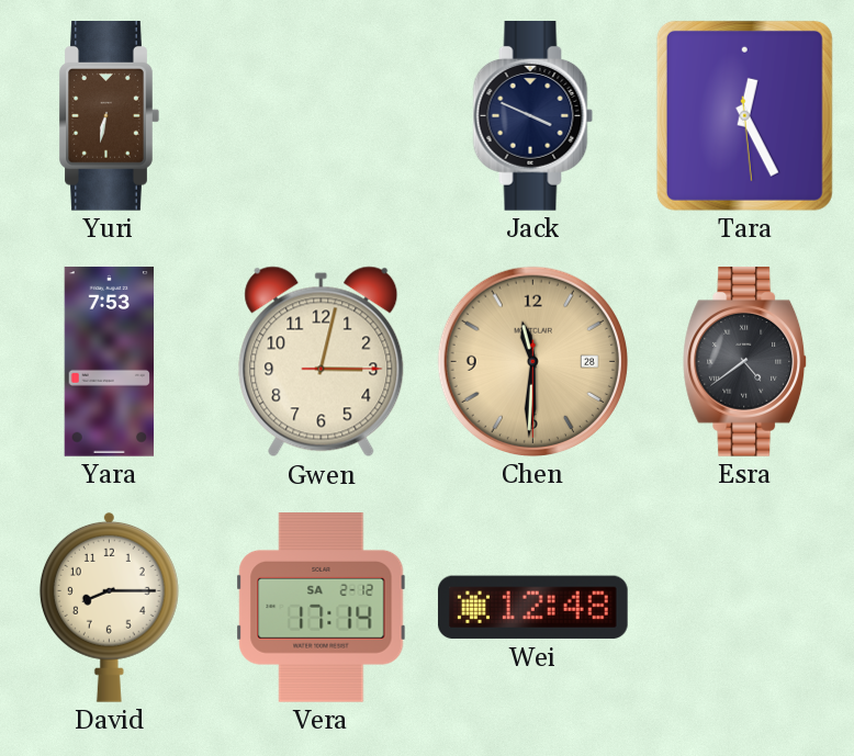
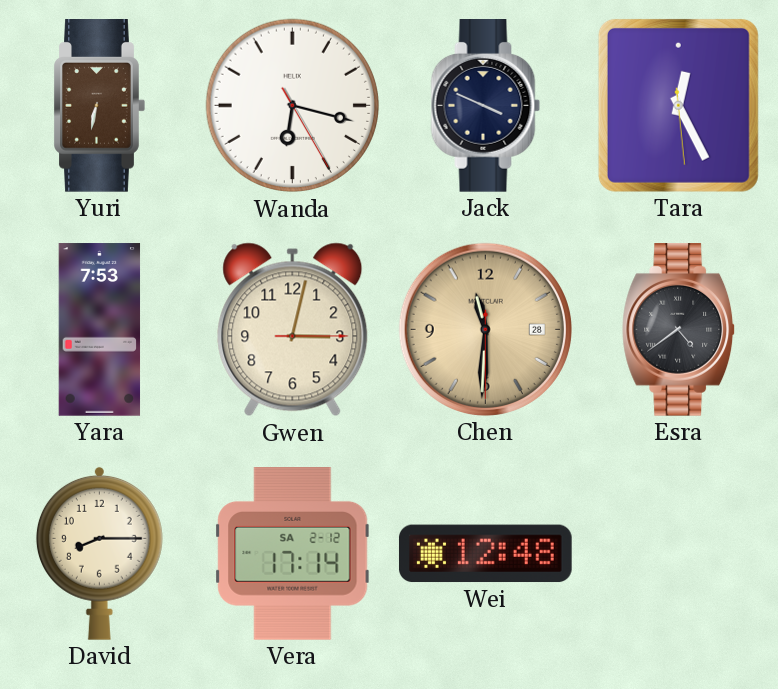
Wanda: none -> 6:17 (293, 106)
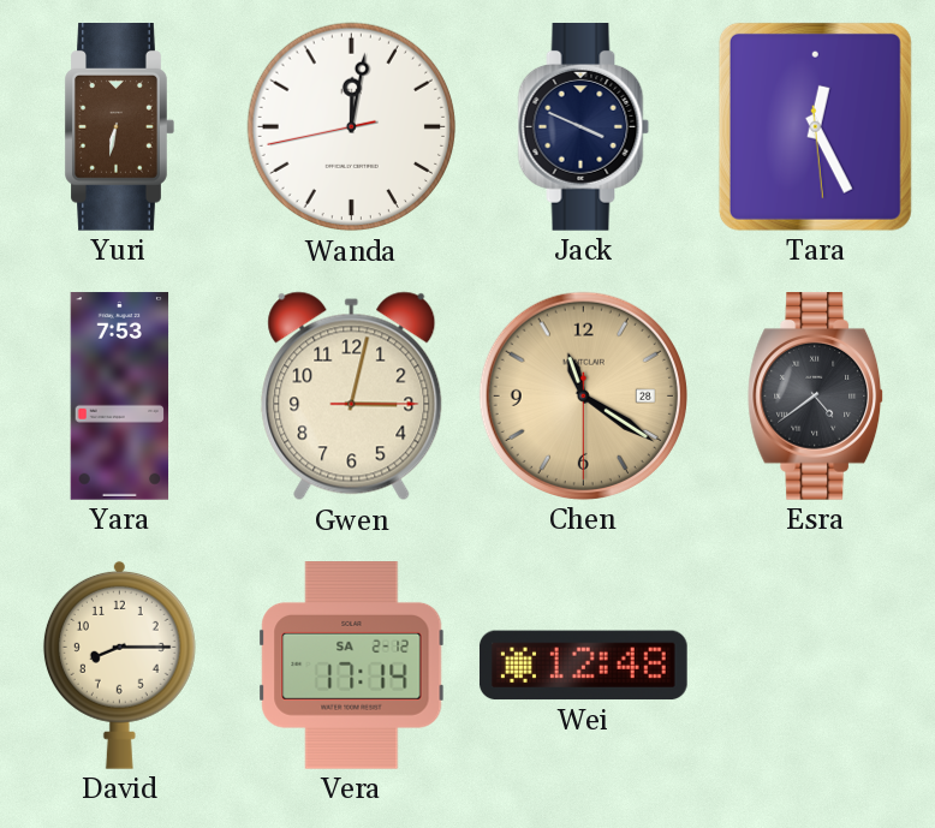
Wanda: 6:17 -> 12:01 (352, 127)
Chen: 11:30 -> 11:20 (583, 395)
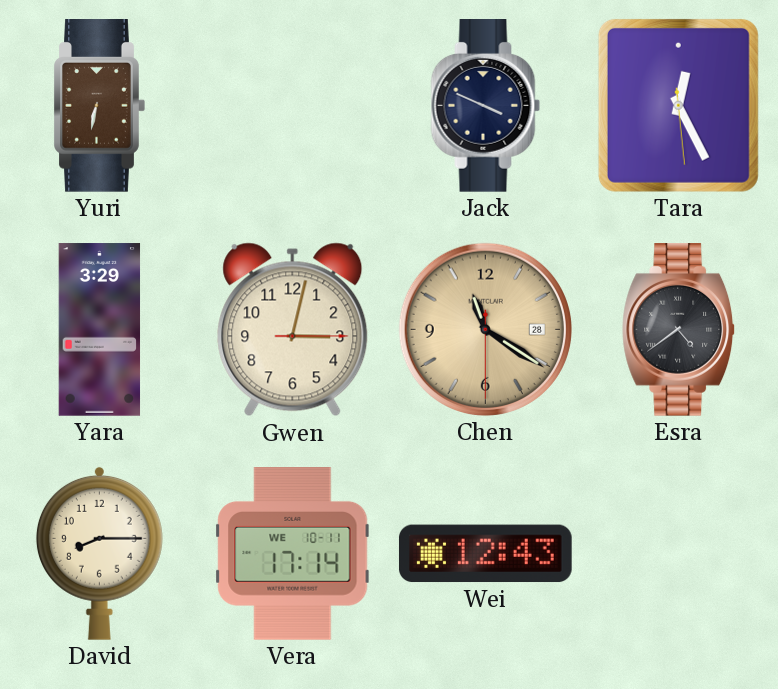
Wanda: 12:01 -> none (352, 127)
Yara: 7:53 -> 3:29 (100, 330)
Vera date: SA 2-12 -> WE 10-11 (293, 554)
Wei: 12:48 -> 12:43 (485, 554)
